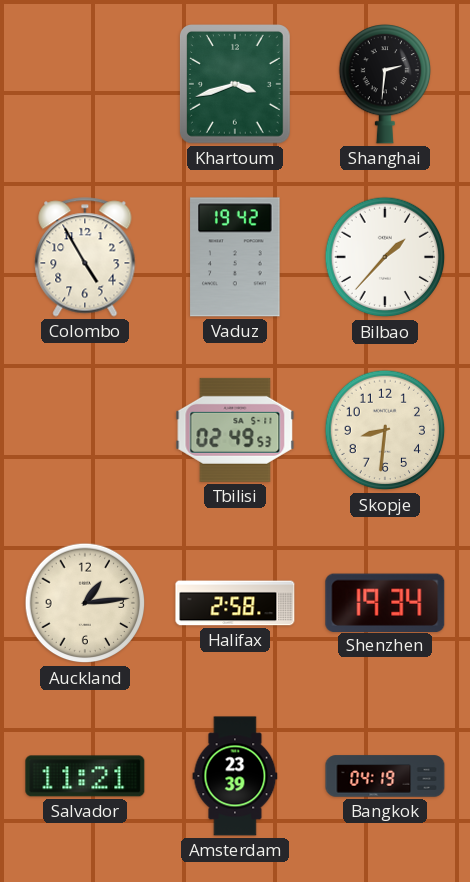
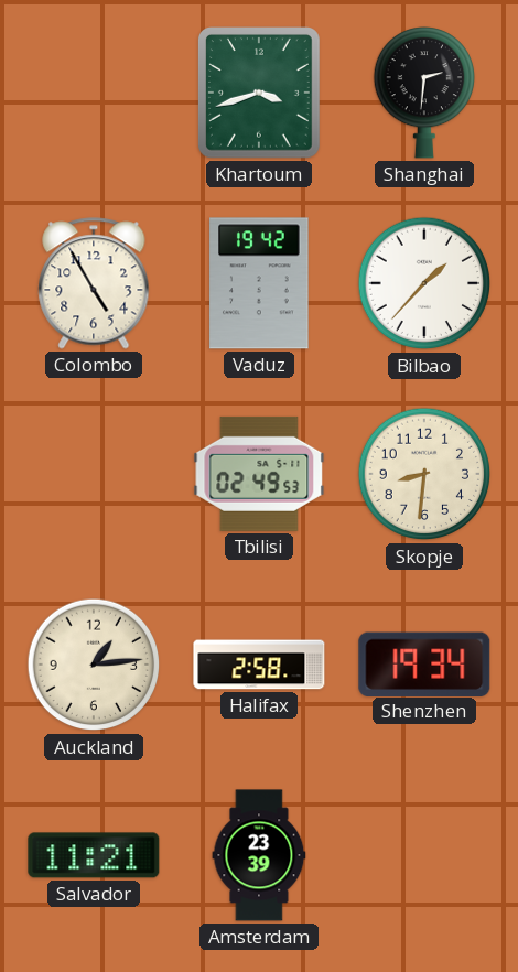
Bangkok: 04:19 -> none (385, 776)
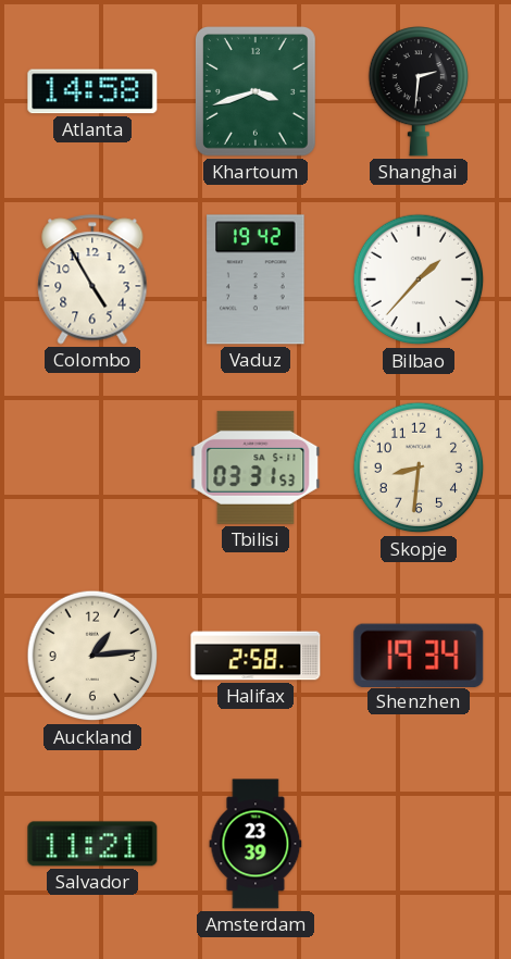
Atlanta: none -> 14:58 (92, 91)
Tbilisi: 02:49 -> 03:31 (255, 468)
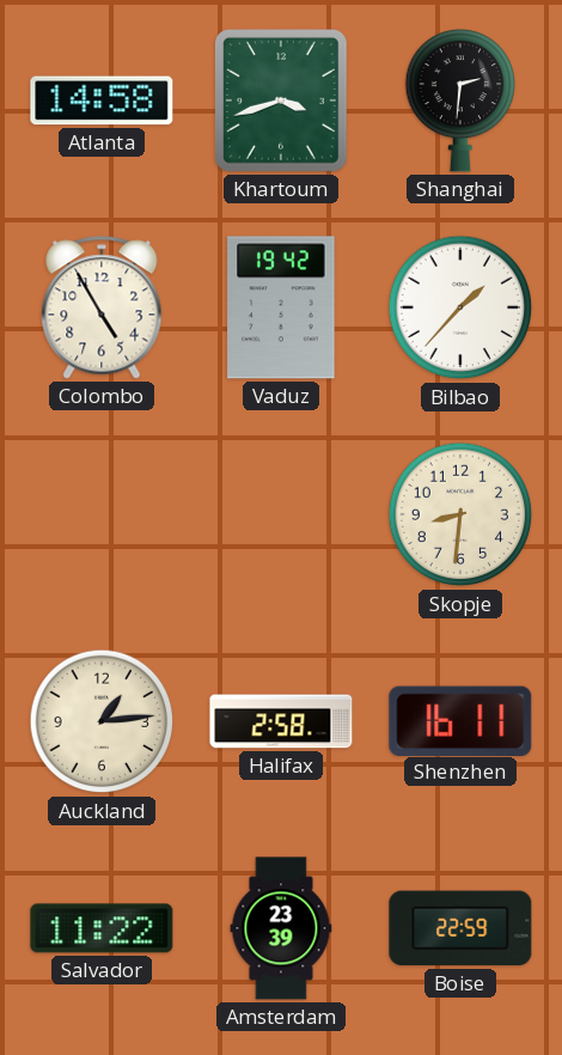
Tbilisi: 03:31 -> none (255, 468)
Shenzhen: 19:34 -> 16:11 (460, 720)
Salvador: 11:21 -> 11:22 (102, 928)
Boise: none -> 22:59 (460, 928)
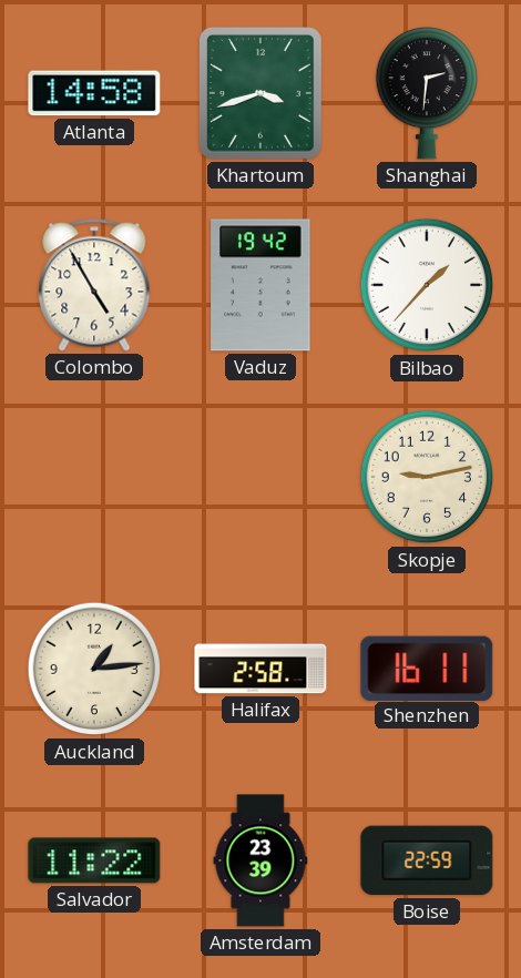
Skopje: 8:31 -> 9:13 (427, 477)
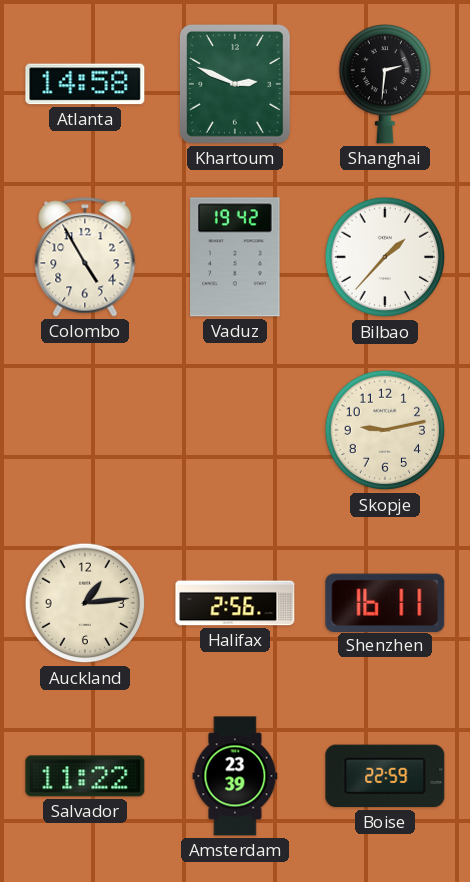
Khartoum: 3:42 -> 2:49 (235, 85)
Halifax: 2:58 -> 2:56 (235, 603)
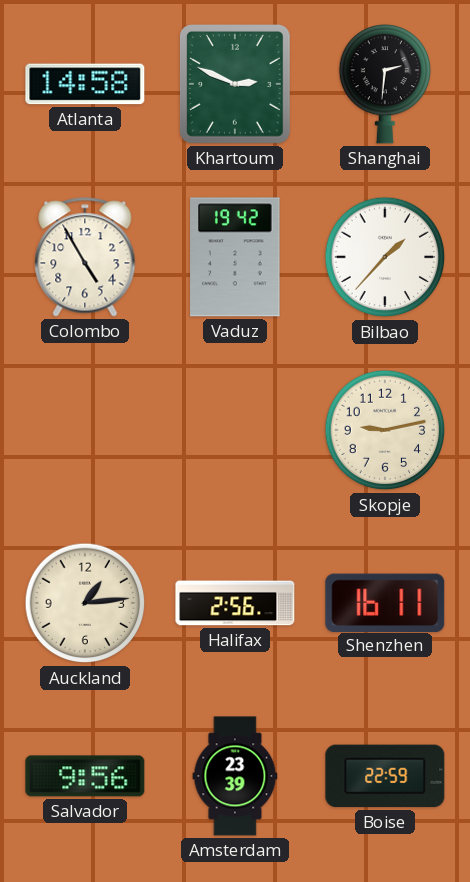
Salvador: 11:22 -> 9:56 (85, 776)
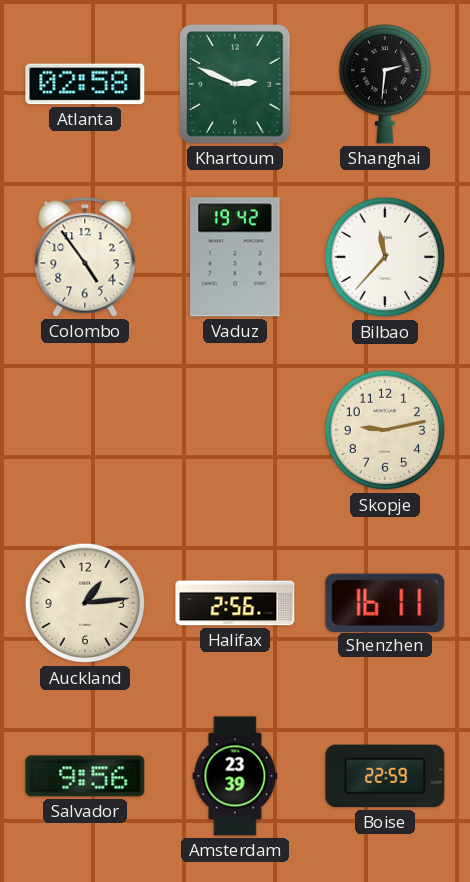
Atlanta: 14:58 -> 02:58 (85, 84)
Colombo: 4:55 -> 4:54 (85, 257)
Bilbao: 1:37 -> 11:37 (385, 257)
